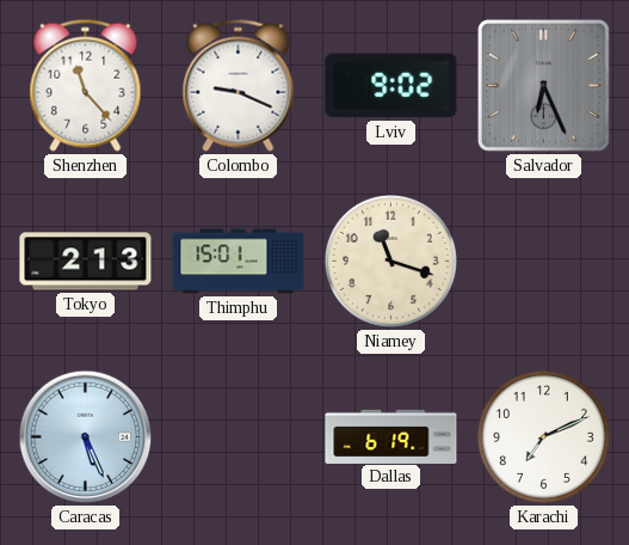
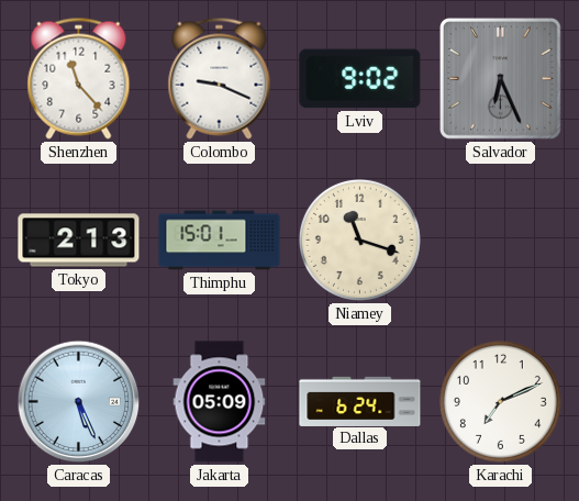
Jakarta: none -> 05:09 (220, 402)
Dallas: 6:19 -> 6:24 (360, 401)
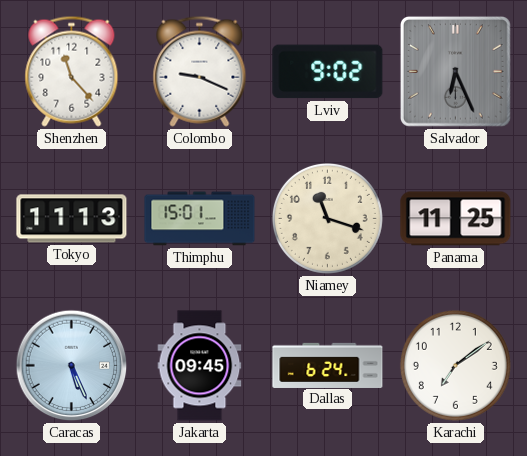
Tokyo: 2:13 -> 11:13 (72, 219)
Panama: none -> 11:25 (456, 219)
Jakarta: 05:09 -> 09:45 (200, 366)
Karachi: 7:11 -> 7:09 (455, 365)
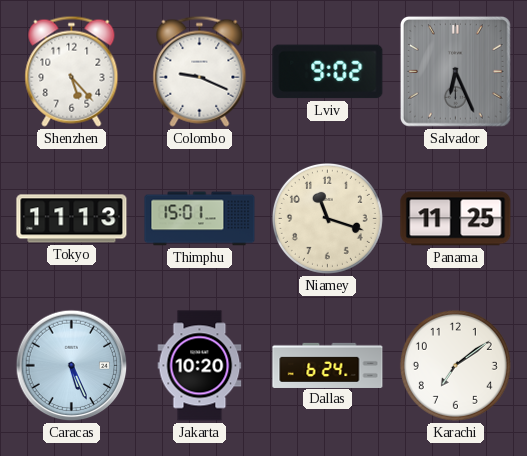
Shenzhen: 11:23 -> 5:23 (72, 71)
Jakarta: 09:45 -> 10:20 (200, 366)
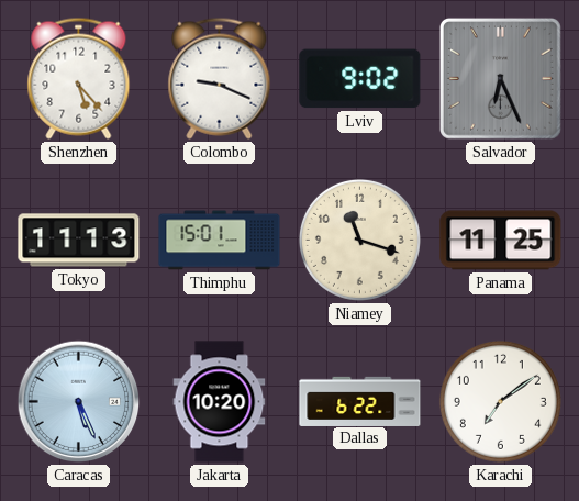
Dallas: 6:24 -> 6:22 (360, 401)
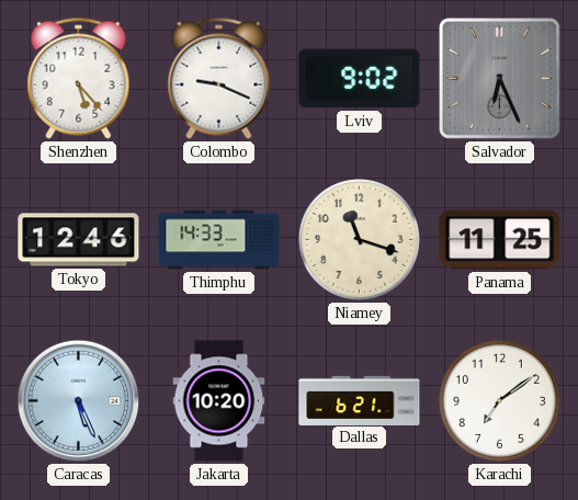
Tokyo: 11:13 -> 12:46 (79, 240)
Thimphu: 15:01 -> 14:33 (219, 240)
Dallas: 6:22 -> 6:21 (360, 400)
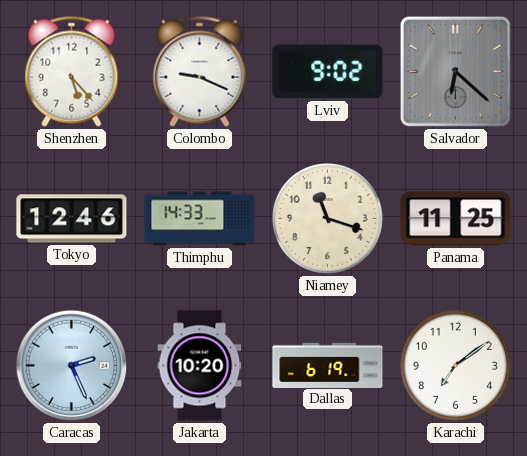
Salvador: 6:26 -> 6:22 (455, 71)
Caracas: 5:26 -> 2:26 (72, 366)
Dallas: 6:21 -> 6:19 (328, 365)
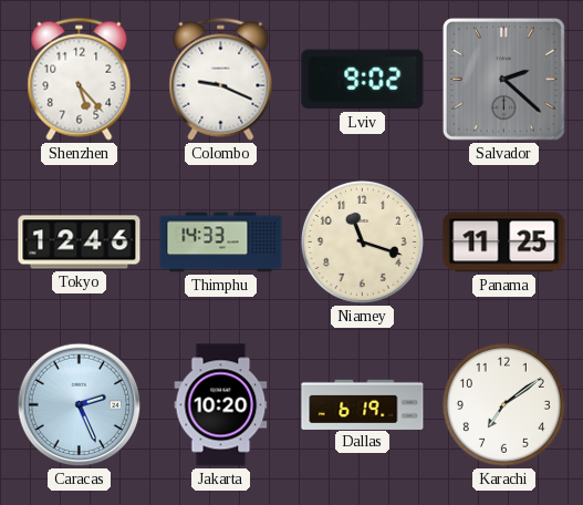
Salvador: 6:22 -> 2:22 (503, 79)
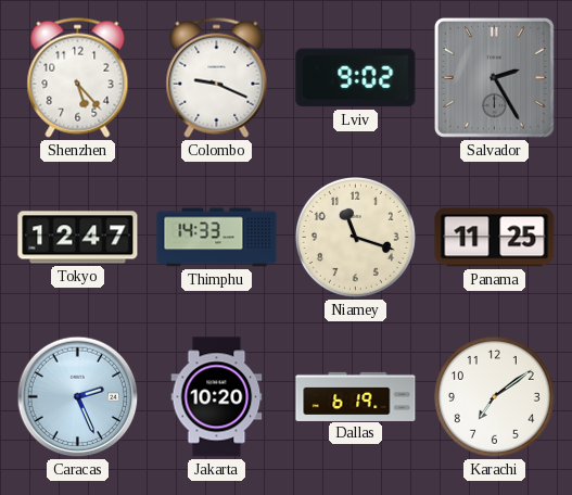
Salvador: 2:22 -> 2:25 (494, 77)
Tokyo: 12:46 -> 12:47 (78, 238)
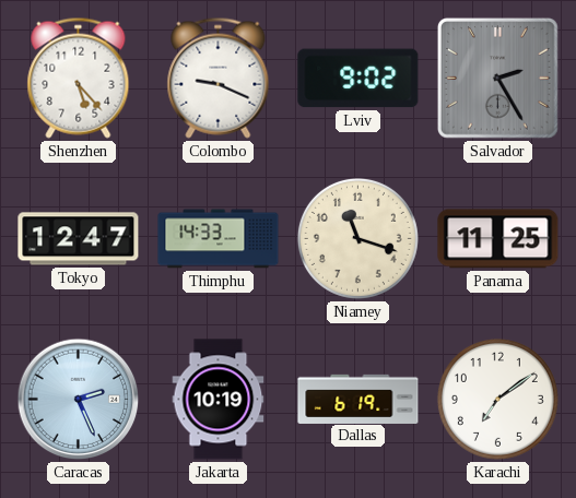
Jakarta: 10:20 -> 10:19 (219, 400)
